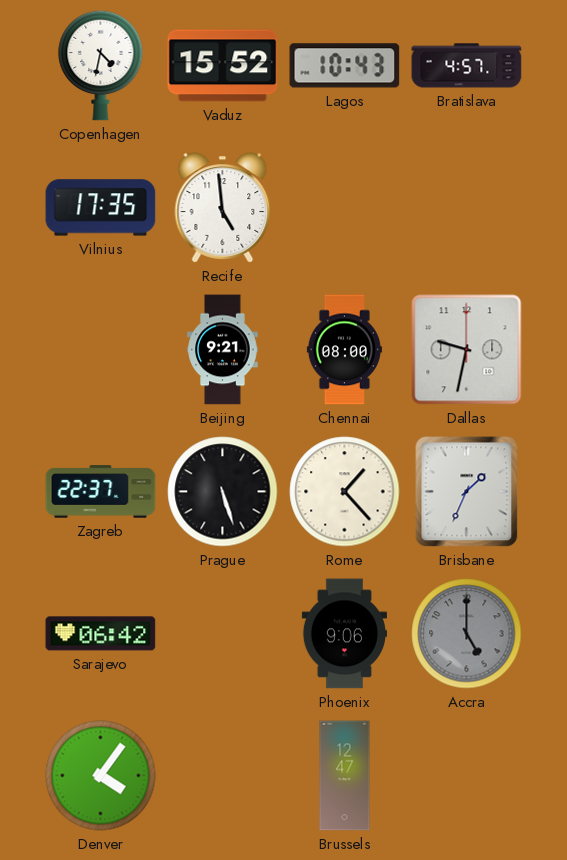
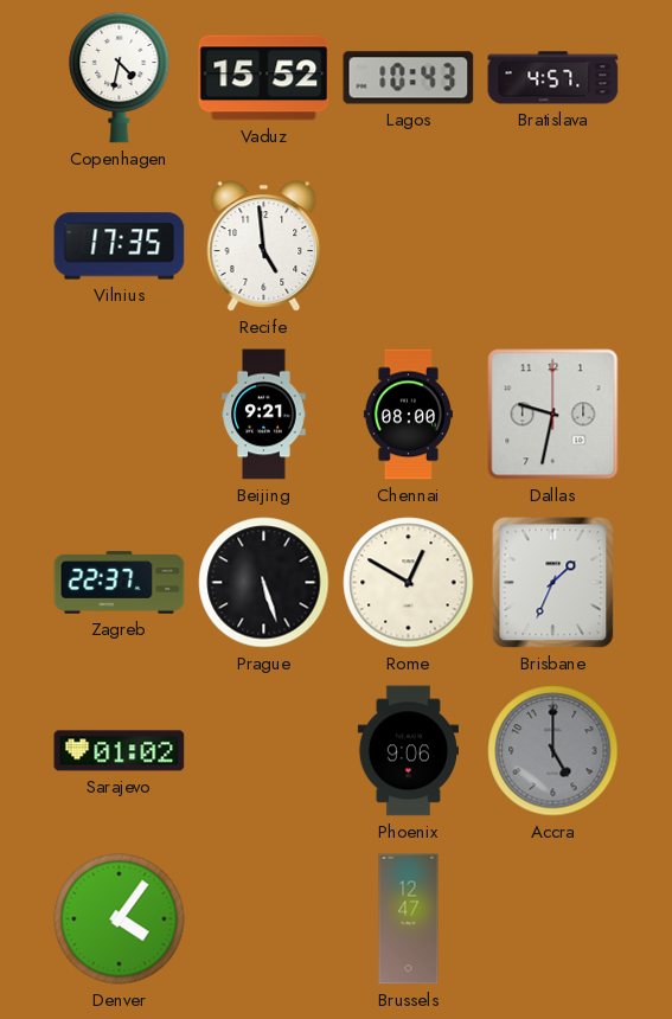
Rome: 1:23 -> 12:50 (409, 583)
Sarajevo: 06:42 -> 01:02 (120, 751)
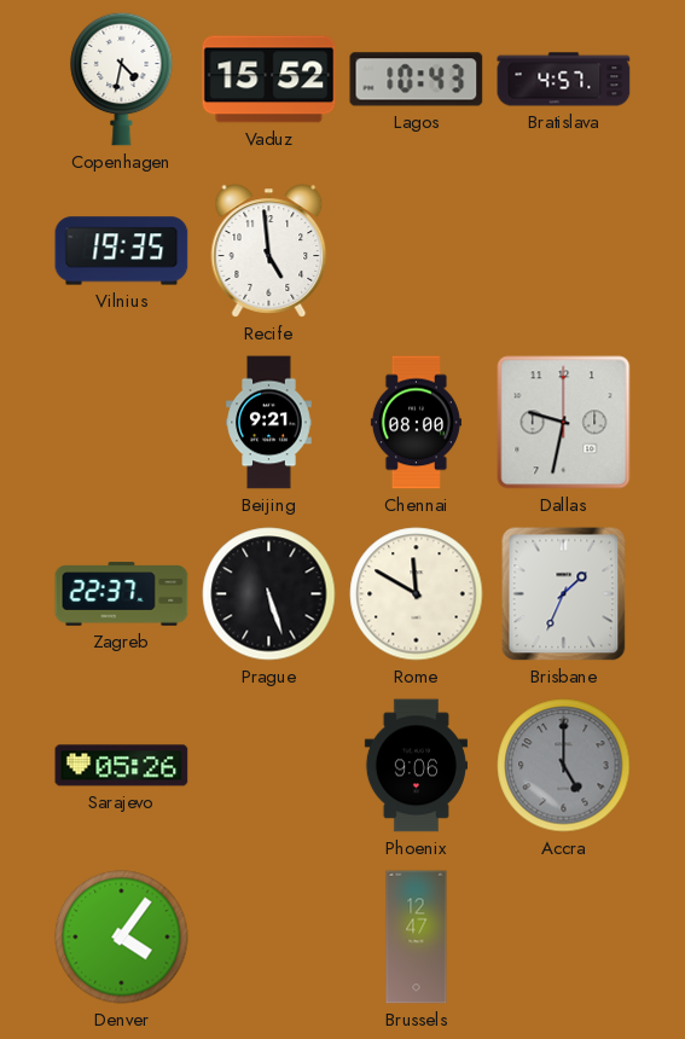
Vilnius: 17:35 -> 19:35 (122, 251)
Rome: 12:50 -> 11:50 (417, 594)
Sarajevo: 01:02 -> 05:26 (122, 766)
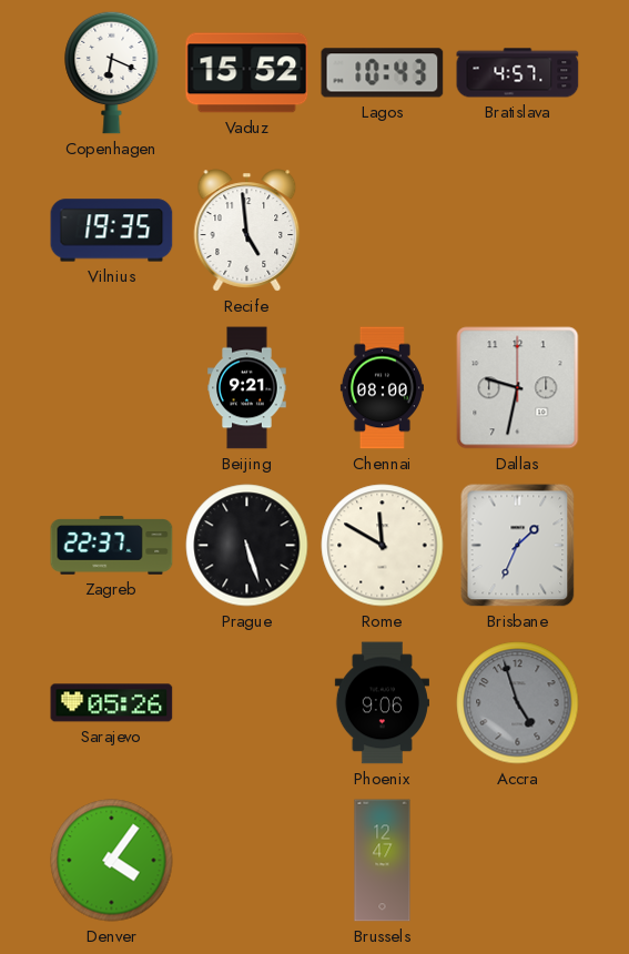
Copenhagen: 4:32 -> 6:19 (112, 72)
Accra: 5:00 -> 4:57 (518, 703)
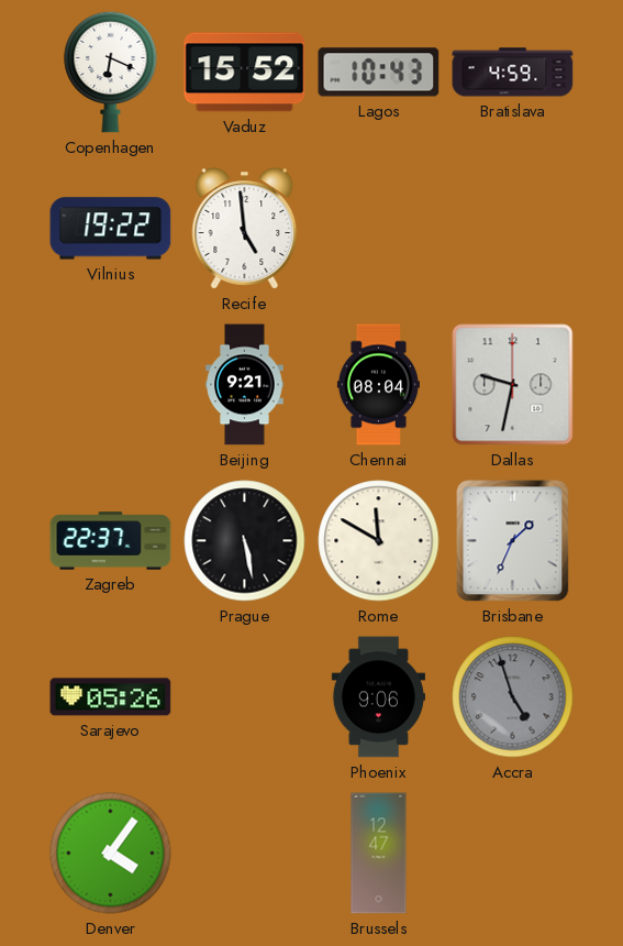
Bratislava: 4:57 -> 4:59 (513, 73)
Vilnius: 19:35 -> 19:22 (111, 229)
Chennai: 08:00 -> 08:04 (378, 385)
Prague: 5:27 -> 5:28 (245, 541)
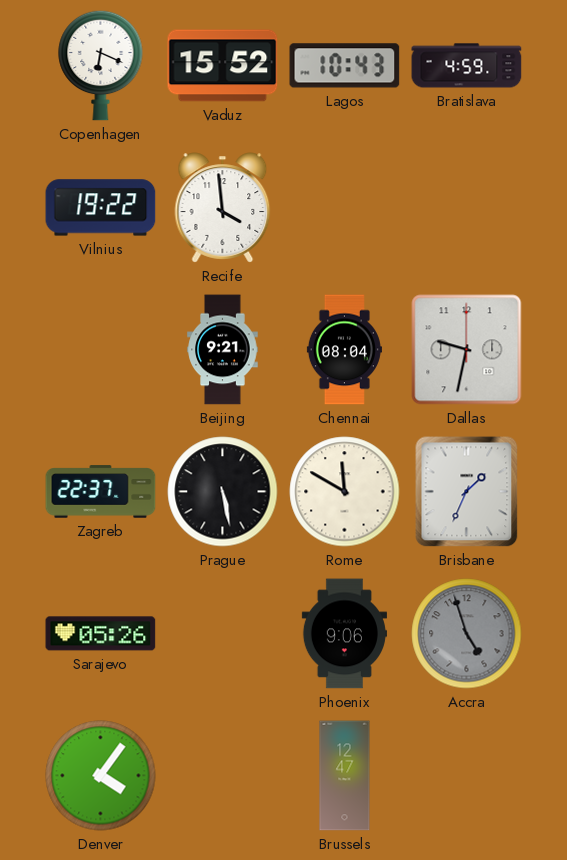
Recife: 4:59 -> 3:59 (223, 208)
